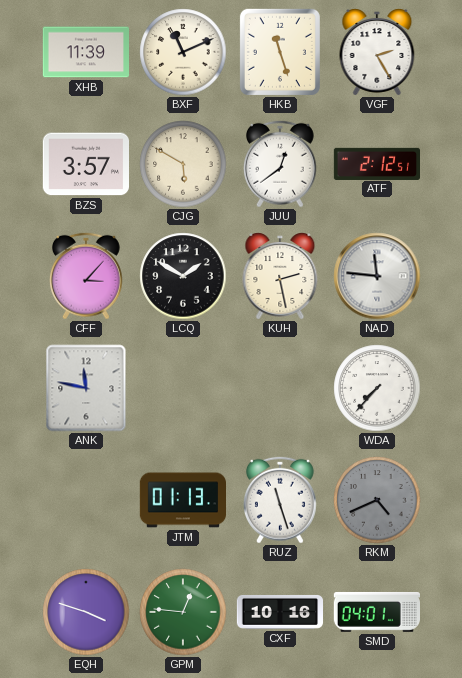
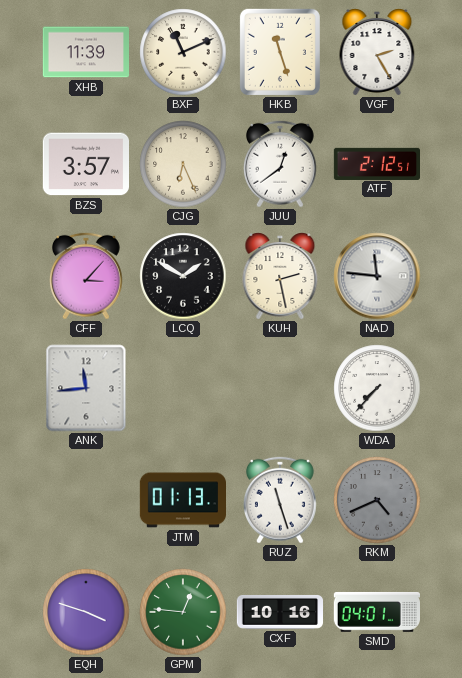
CJG: 5:50 -> 6:26 (183, 164)
ANK: 11:47 -> 11:44 (86, 388)
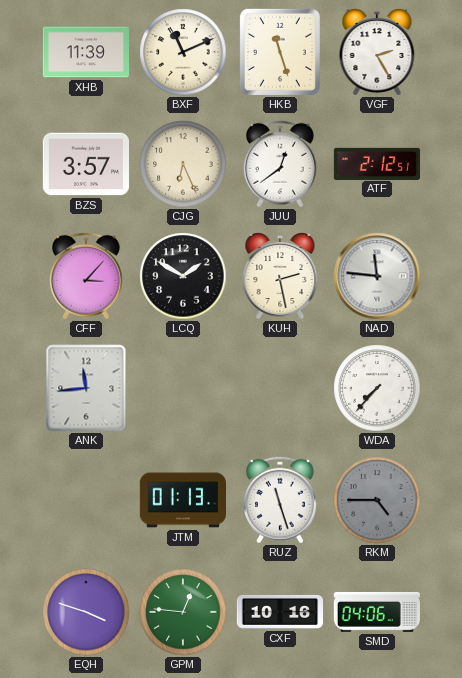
RKM: 4:41 -> 4:45 (377, 500)
SMD: 04:01 -> 04:06 (376, 612)
